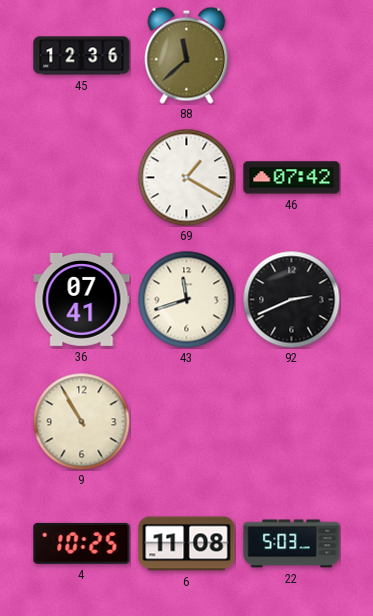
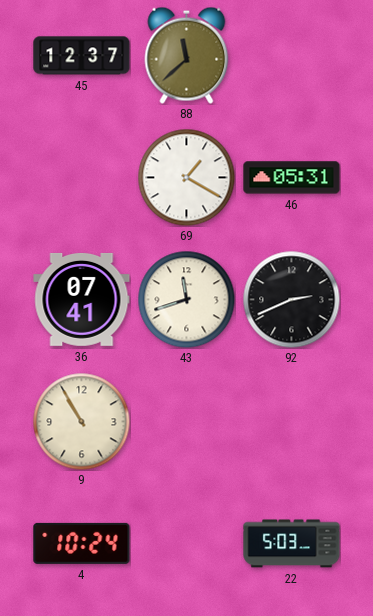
45: 12:36 -> 12:37 (82, 56)
46: 07:42 -> 05:31 (292, 178)
4: 10:25 -> 10:24 (82, 543)
6: 11:08 -> none (187, 544)
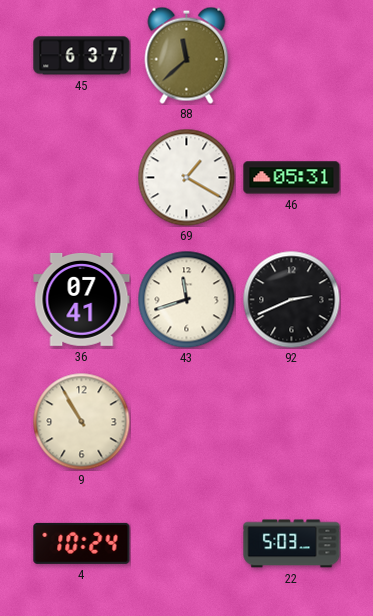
45: 12:37 -> 6:37 (82, 56)
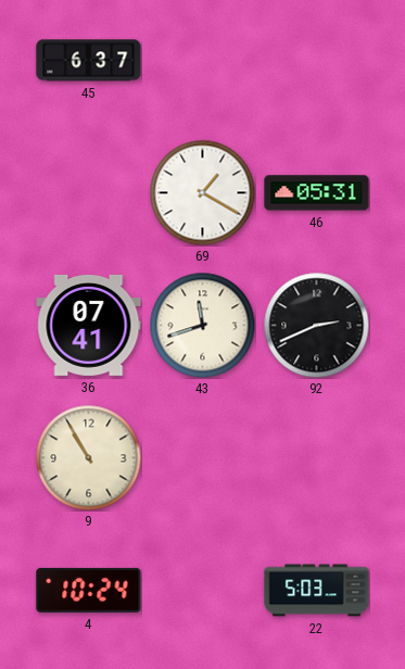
88: 11:38 -> none (187, 55)
